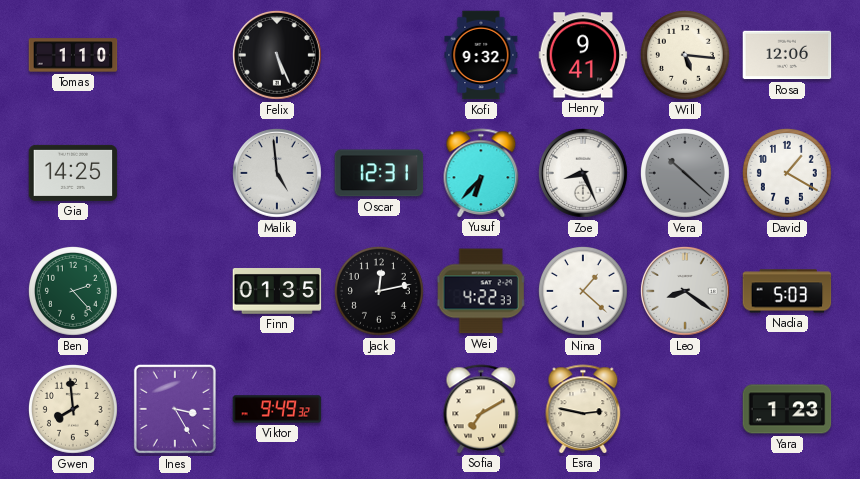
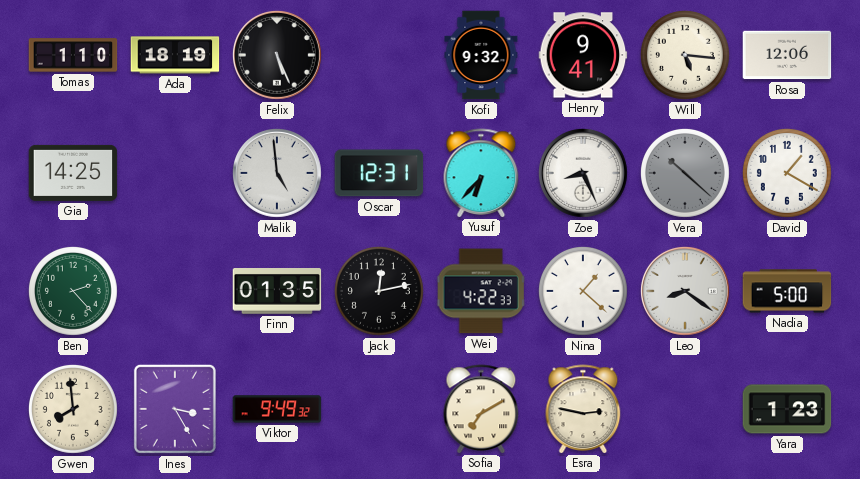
Ada: none -> 18:19 (175, 55)
Nadia: 5:03 -> 5:00 (787, 291)
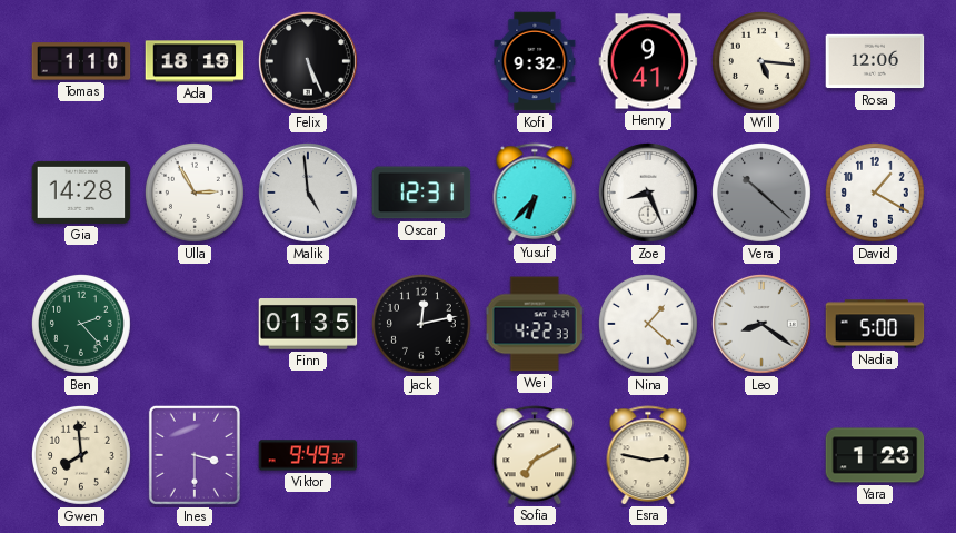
Gia: 14:25 -> 14:28 (81, 193)
Ulla: none -> 2:55 (195, 193)
Ines: 3:25 -> 3:30 (195, 455)
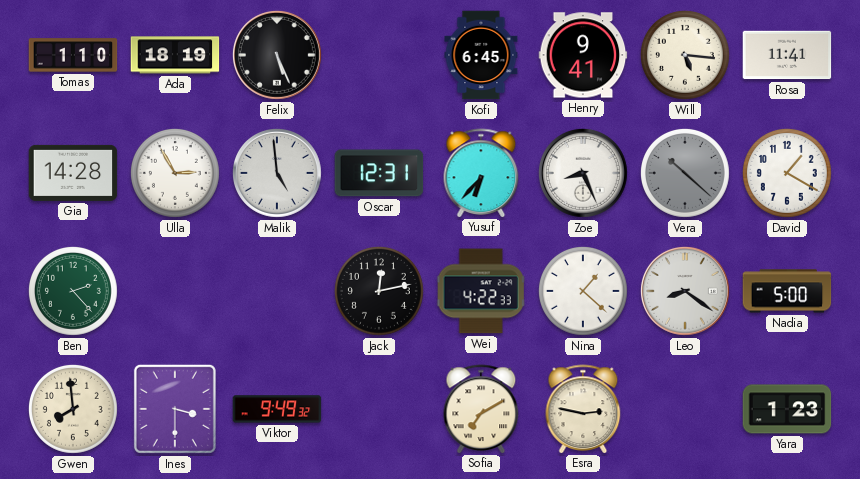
Kofi: 9:32 -> 6:45 (481, 55)
Rosa: 12:06 -> 11:41 (787, 55)
Finn: 01:35 -> none (308, 325)
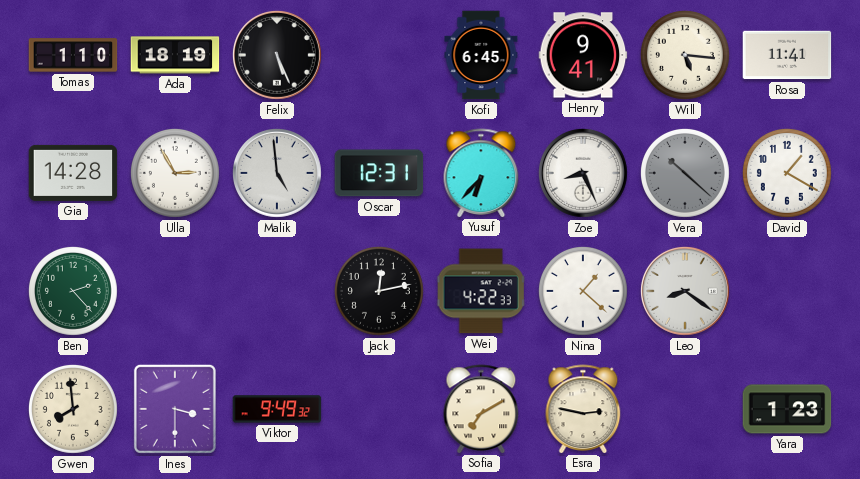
Nadia: 5:00 -> none (787, 291)
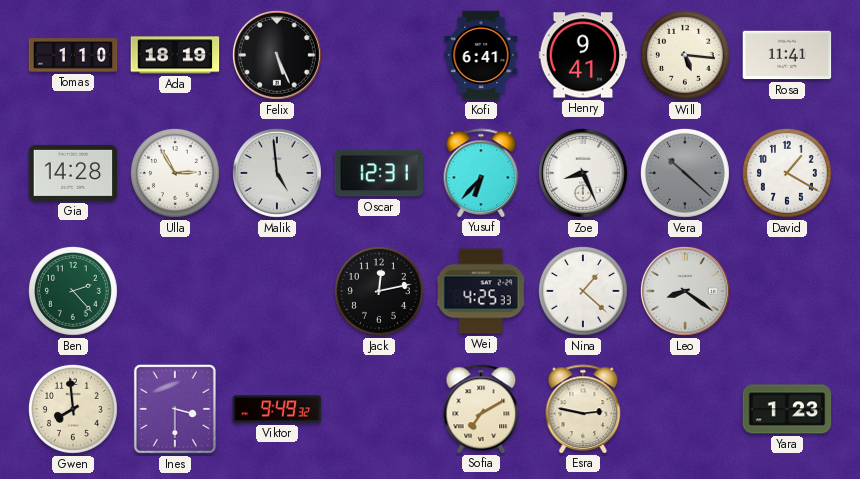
Kofi: 6:45 -> 6:41 (481, 55)
Wei: 4:22 -> 4:25 (481, 291)
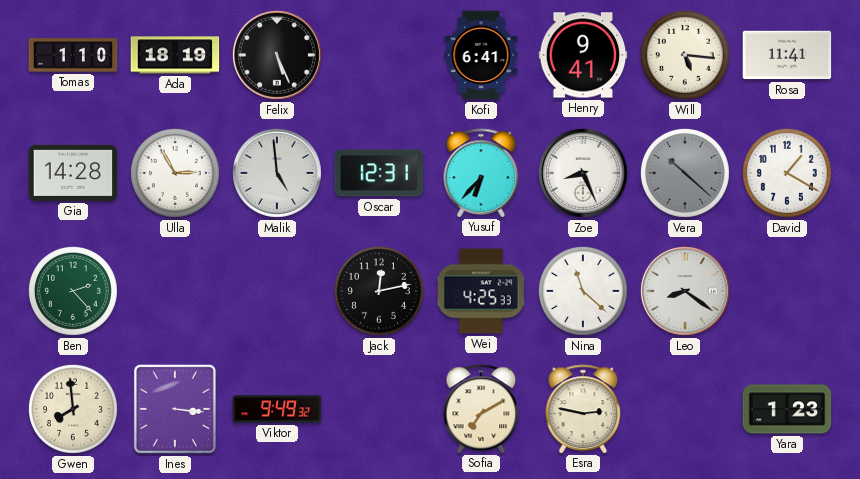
Nina: 1:22 -> 11:22 (583, 291)
Ines: 3:30 -> 3:16 (175, 409)
